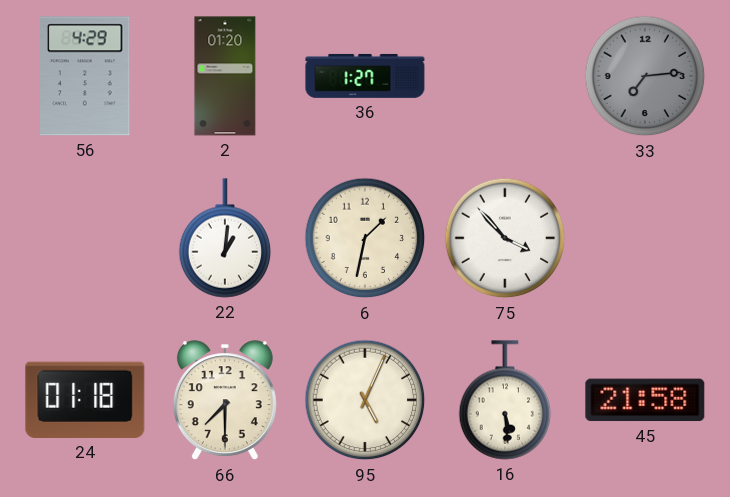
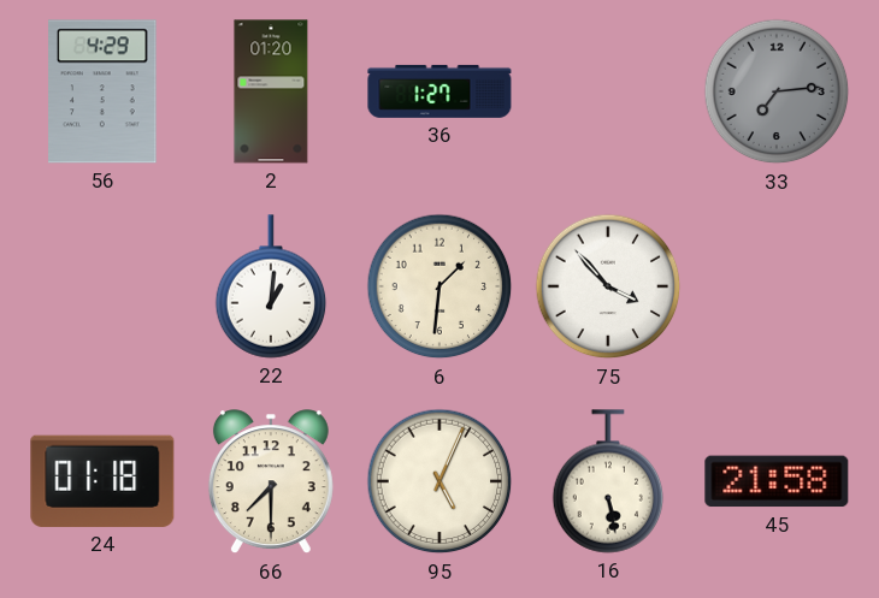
6: 1:32 -> 1:31 (440, 286)
16: 5:29 -> 5:28 (608, 481)
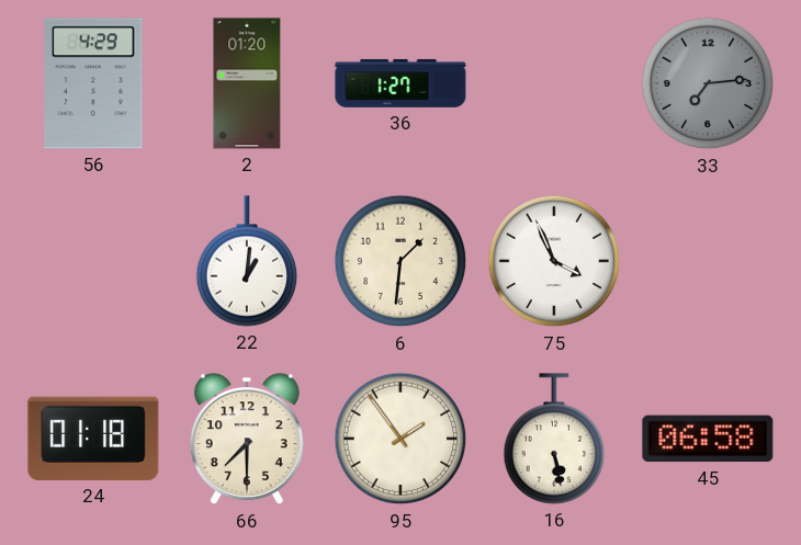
75: 3:53 -> 3:56 (554, 261)
95: 5:04 -> 1:54 (400, 439)
45: 21:58 -> 06:58 (708, 439)
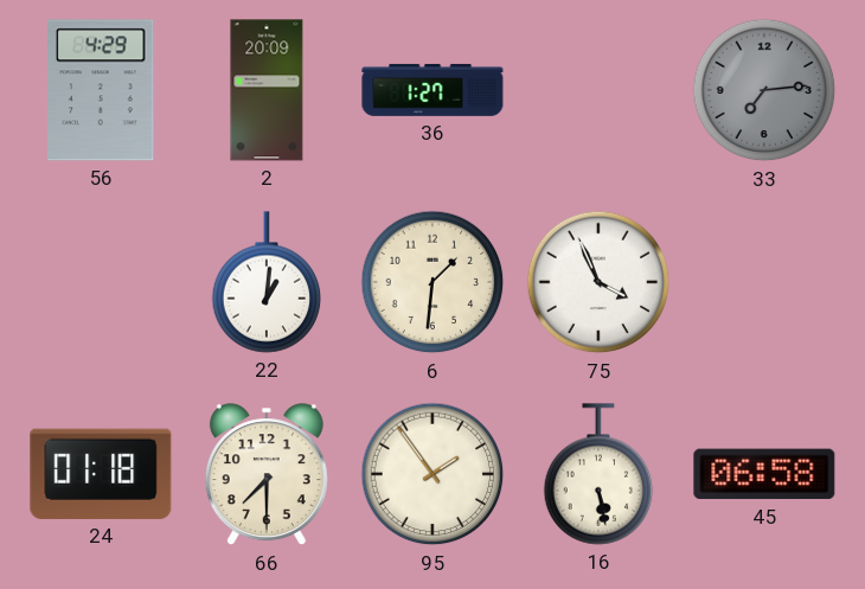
2: 01:20 -> 20:09 (267, 90)
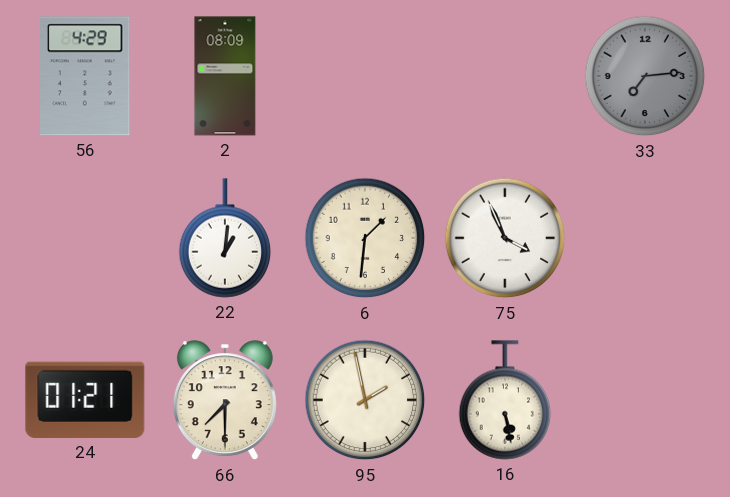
2: 20:09 -> 08:09 (225, 76)
36: 1:27 -> none (432, 90)
24: 01:18 -> 01:21 (85, 400)
95: 1:54 -> 1:58 (365, 400)
45: 06:58 -> none (764, 474)
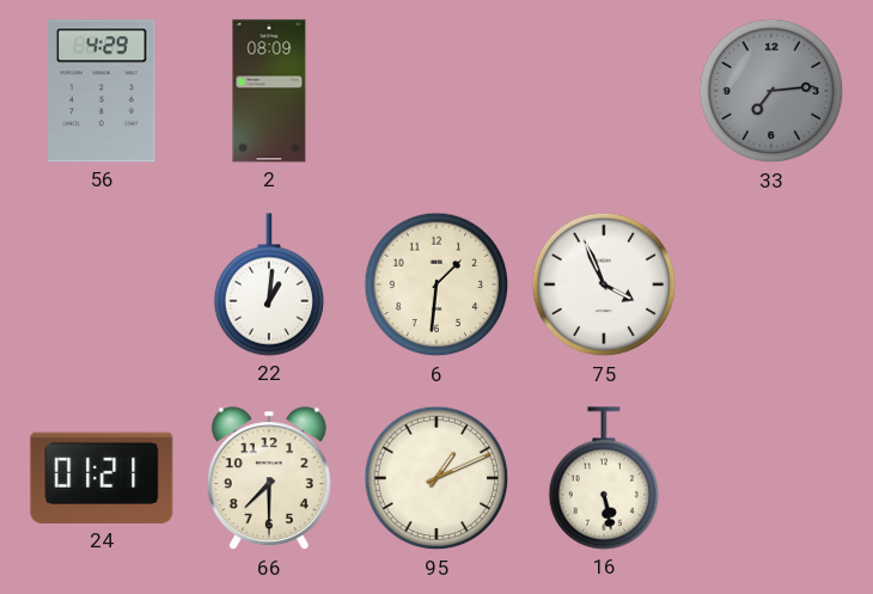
95: 1:58 -> 1:11 (436, 478)
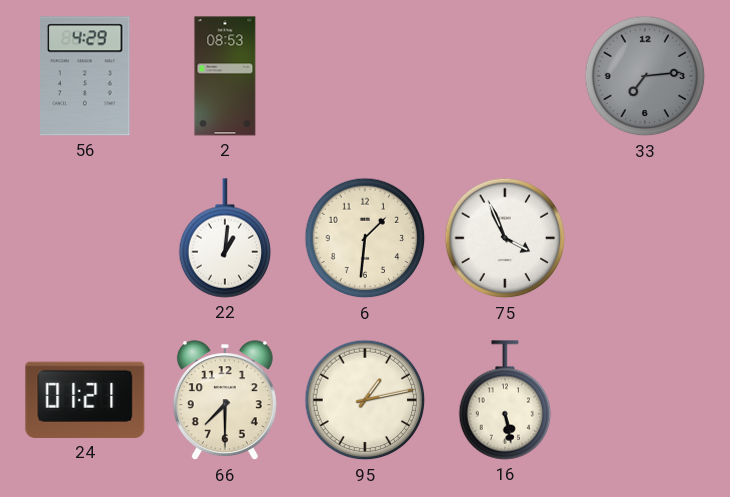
2: 08:09 -> 08:53 (225, 76)
95: 1:11 -> 1:13 (365, 400)
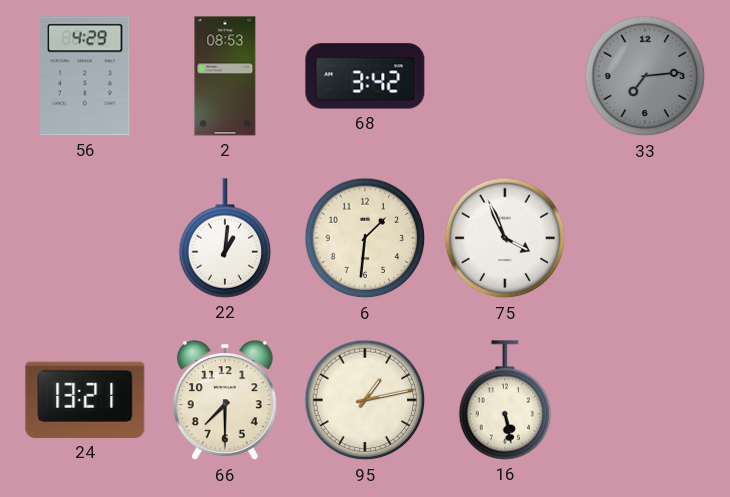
68: none -> 3:42 (365, 76)
24: 01:21 -> 13:21 (85, 400)
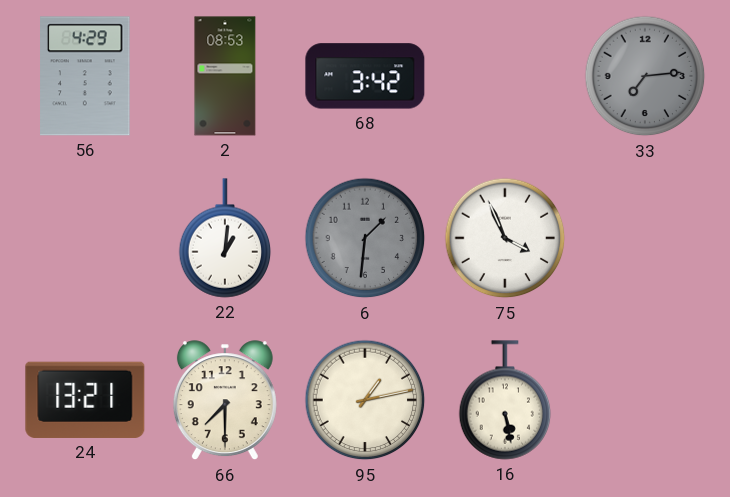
6 dial: cream -> grey (365, 238)
